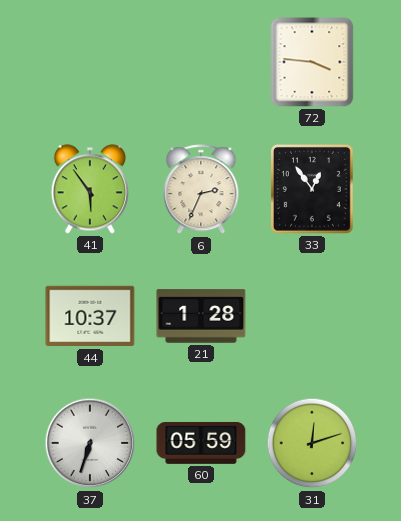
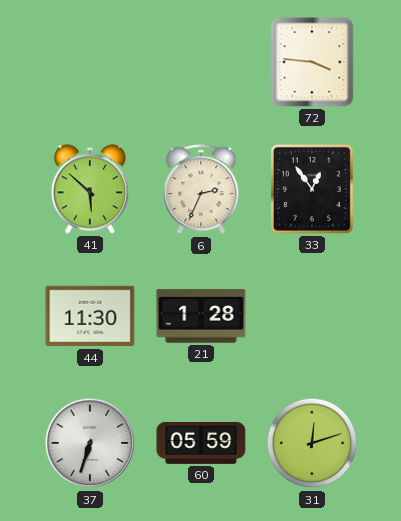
41: 5:54 -> 5:52 (90, 189)
44: 10:37 -> 11:30 (90, 316)
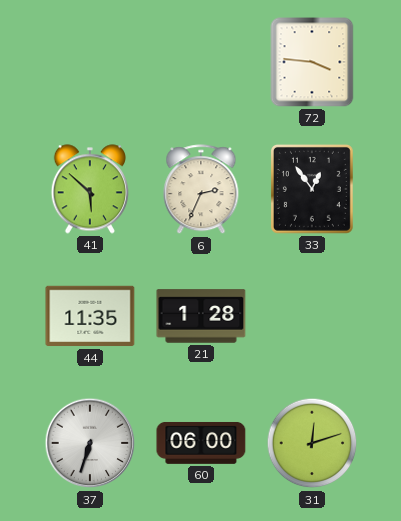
44: 11:30 -> 11:35 (90, 316)
60: 05:59 -> 06:00 (201, 443)
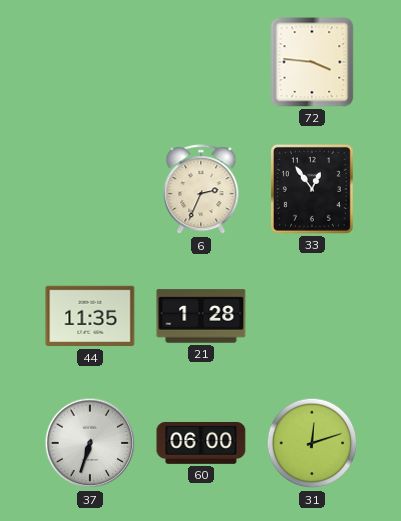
41: 5:52 -> none (90, 189)
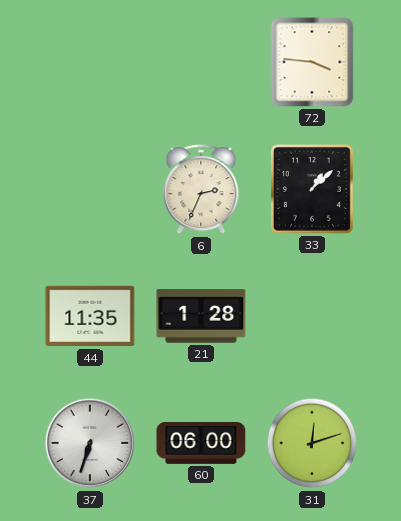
33: 12:54 -> 1:08 (312, 189)
